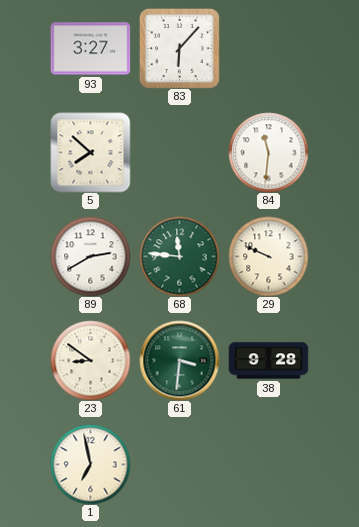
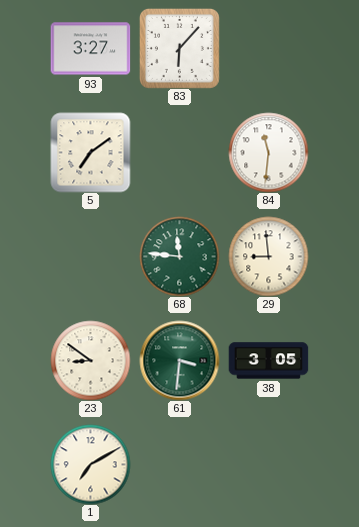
5: 7:52 -> 7:09 (90, 152)
89: 2:40 -> none (90, 256)
29: 9:49 -> 8:59 (268, 256)
38: 9:28 -> 3:05 (268, 361)
1: 6:58 -> 7:10 (90, 464)
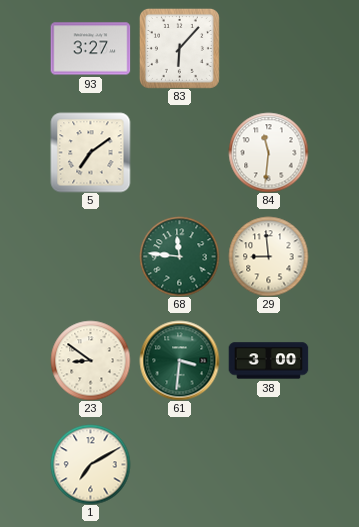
38: 3:05 -> 3:00 (268, 361)
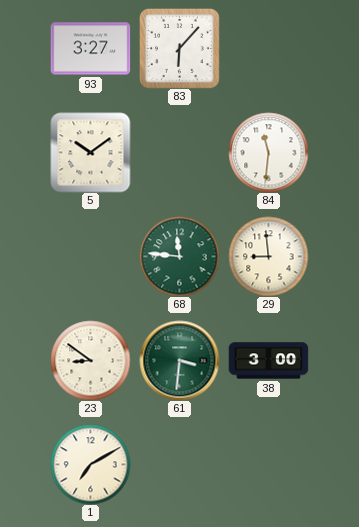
5: 7:09 -> 10:09 (90, 152)
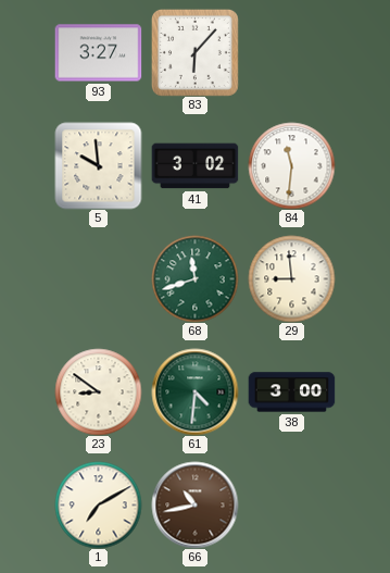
5: 10:09 -> 9:59 (98, 165)
41: none -> 3:02 (194, 166)
68: 11:46 -> 11:42 (194, 278)
61: 3:31 -> 4:31 (194, 391)
66: none -> 10:43 (194, 505)
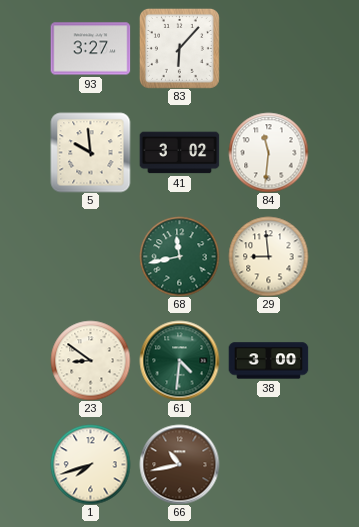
68: 11:42 -> 11:43 (179, 256)
1: 7:10 -> 7:42 (90, 464)
